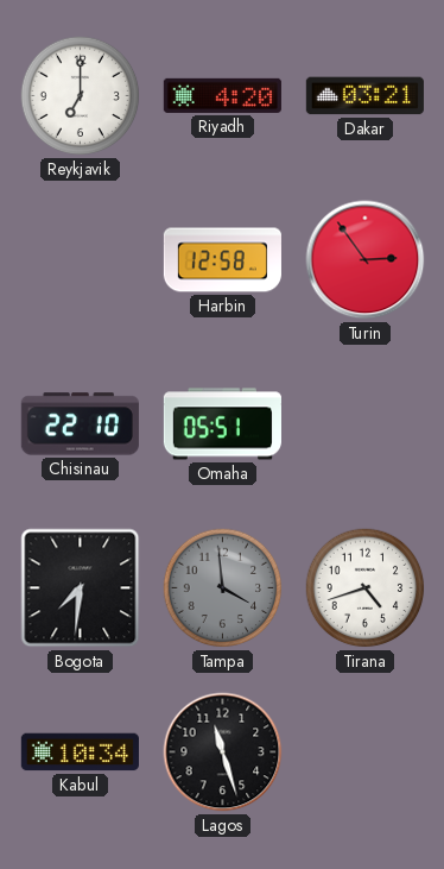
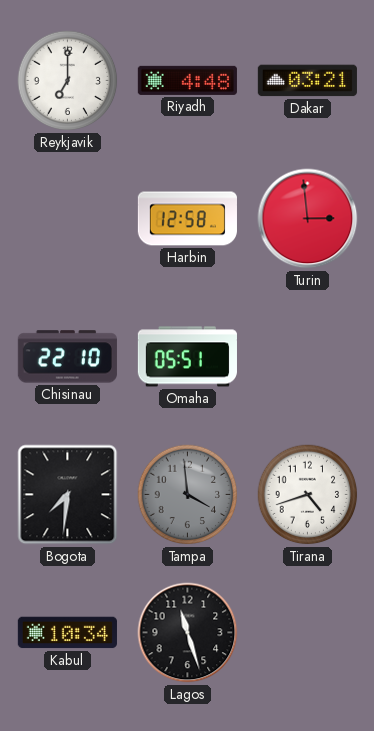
Riyadh: 4:20 -> 4:48 (187, 80)
Turin: 2:54 -> 2:59 (308, 219)
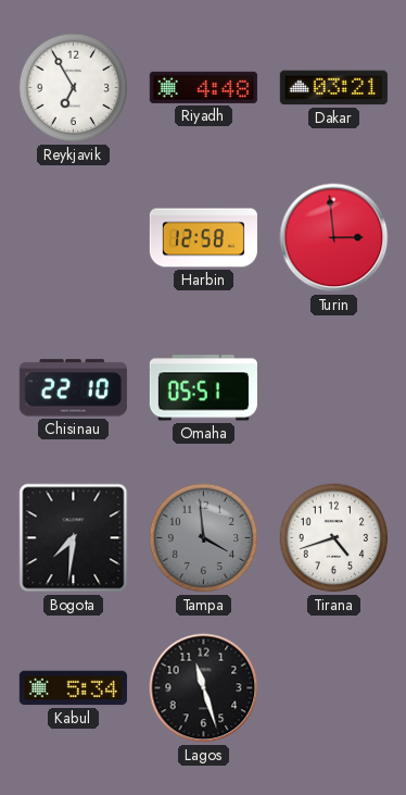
Reykjavik: 7:00 -> 6:55 (74, 88)
Kabul: 10:34 -> 5:34 (73, 688)
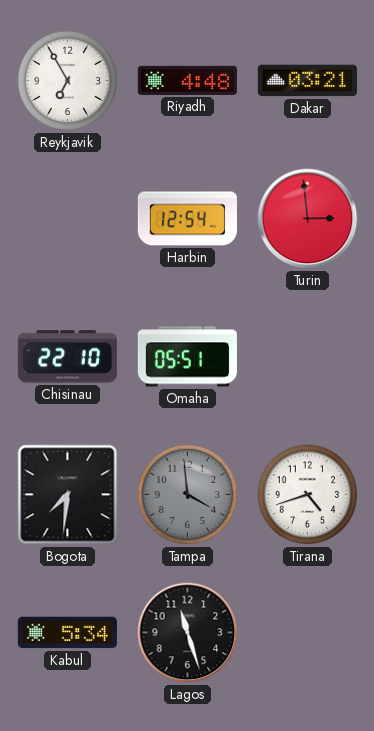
Harbin: 12:58 -> 12:54 (187, 219)
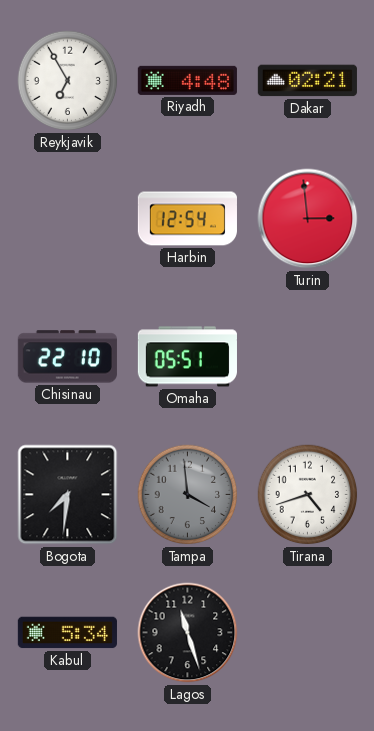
Dakar: 03:21 -> 02:21 (307, 81)
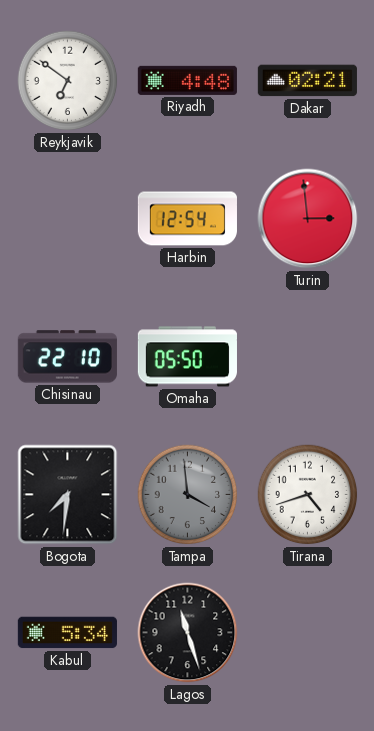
Reykjavik: 6:55 -> 6:51 (68, 81)
Omaha: 05:51 -> 05:50 (187, 357)
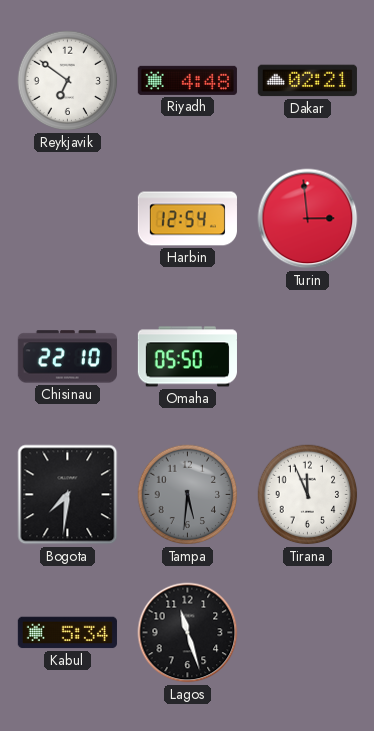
Tampa: 3:59 -> 5:31 (188, 495)
Tirana: 4:42 -> 11:56 (308, 495)
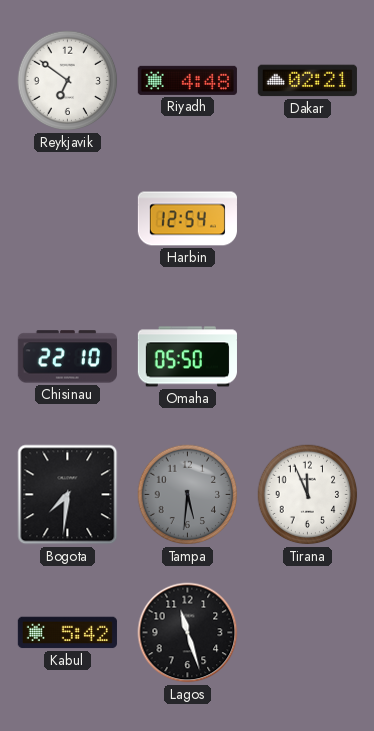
Turin: 2:59 -> none (308, 219)
Kabul: 5:34 -> 5:42 (67, 633)
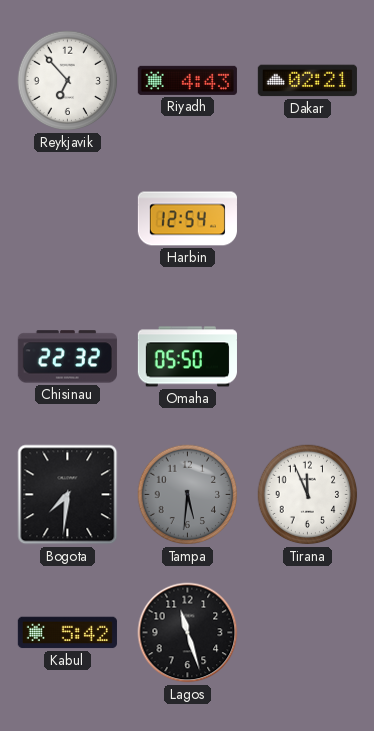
Reykjavik: 6:51 -> 6:53 (68, 81)
Riyadh: 4:48 -> 4:43 (187, 80)
Chisinau: 22:10 -> 22:32 (67, 357)
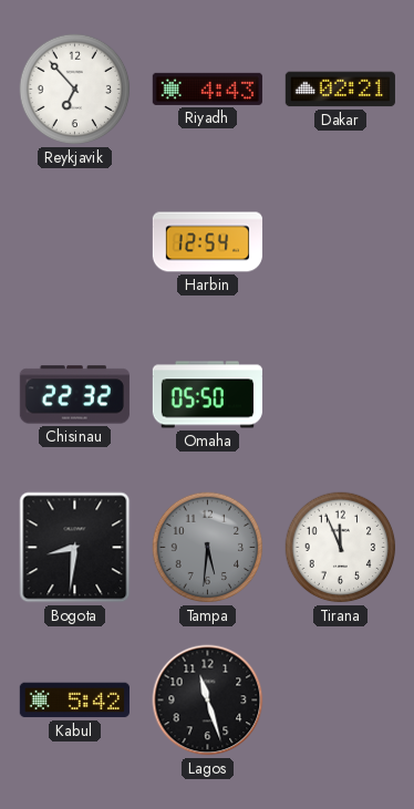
Bogota: 7:31 -> 8:31 (75, 548)
